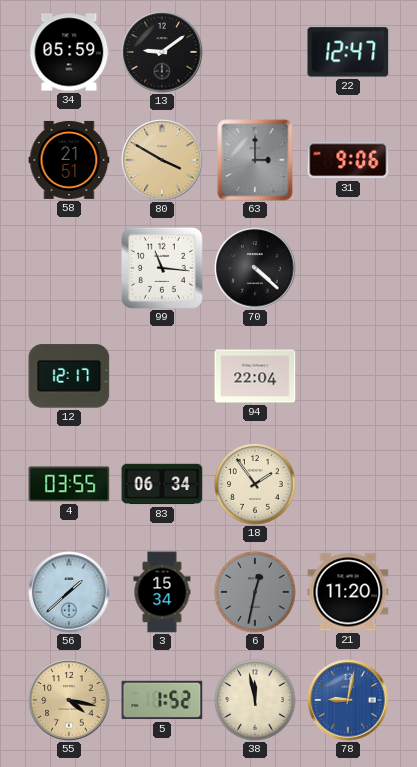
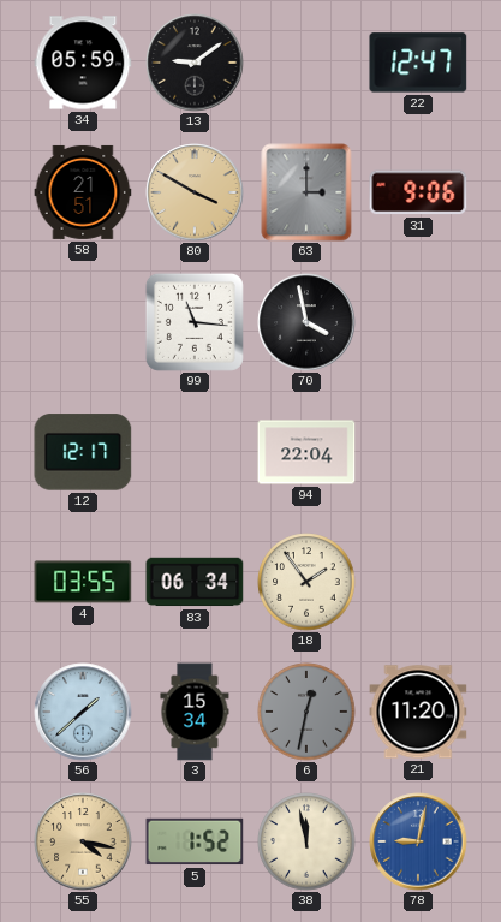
70: 4:22 -> 3:58 (306, 322)
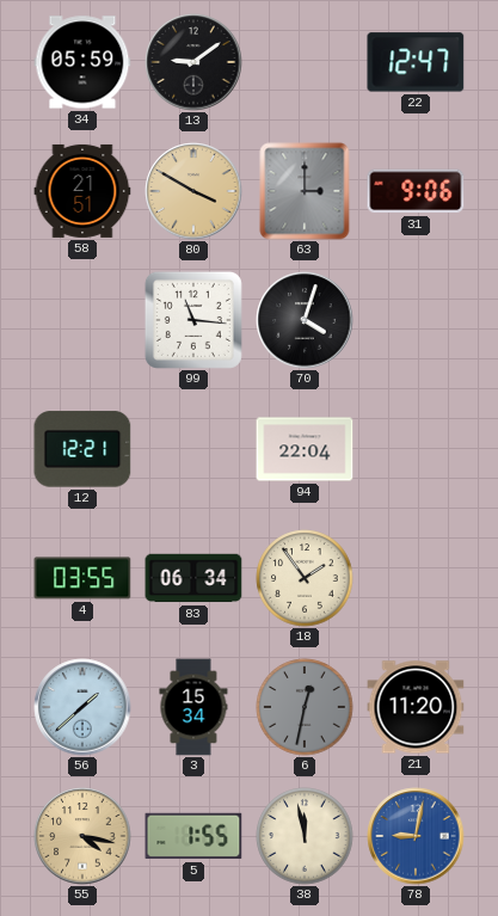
70: 3:58 -> 4:03 (305, 320)
12: 12:17 -> 12:21 (82, 449)
5: 1:52 -> 1:55 (193, 836)
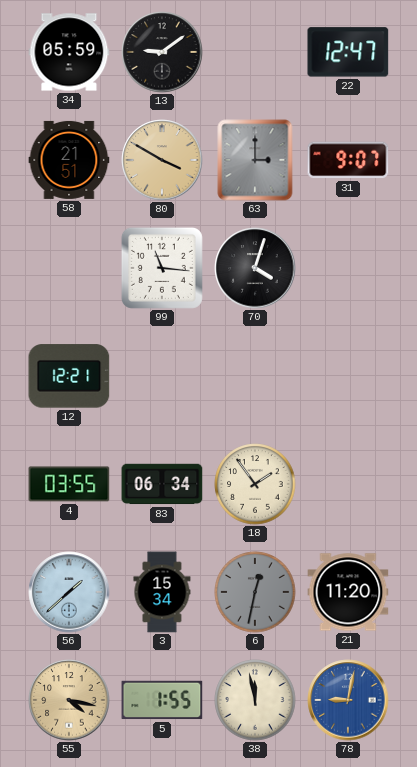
31: 9:06 -> 9:07 (348, 160)
94: 22:04 -> none (305, 449)
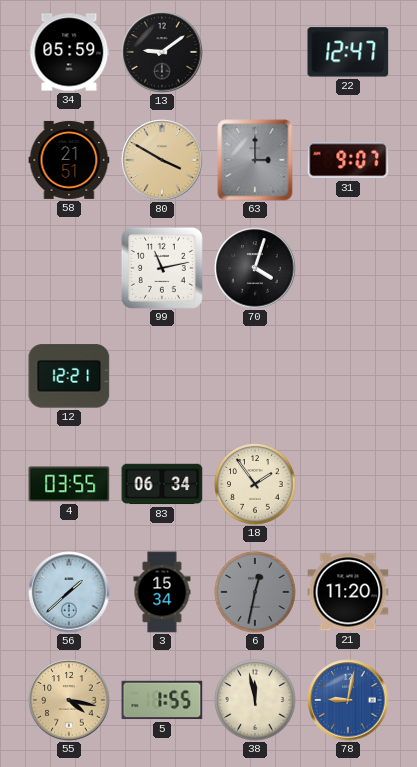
99: 11:16 -> 11:13 (162, 268)
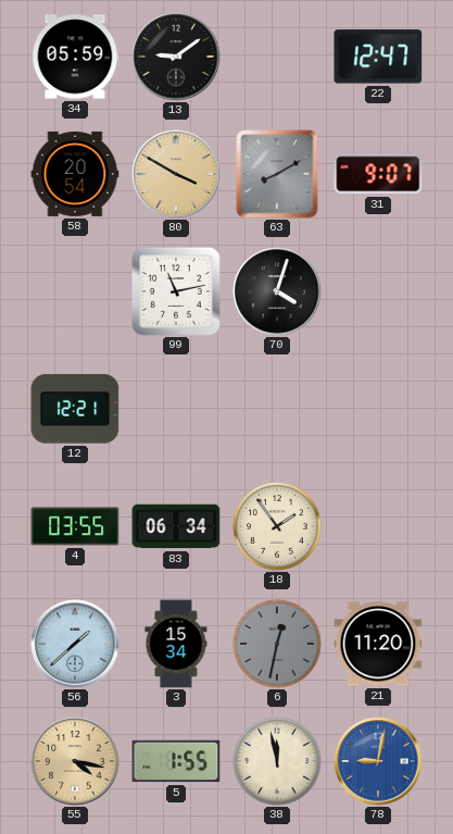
58: 21:51 -> 20:54 (75, 174)
63: 3:00 -> 8:10 (277, 174)
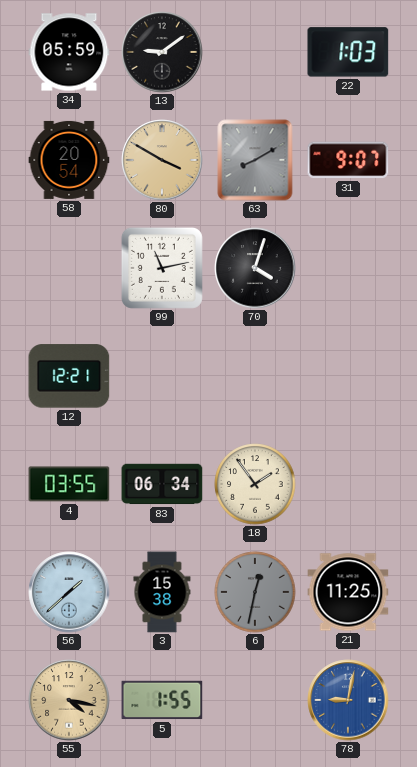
22: 12:47 -> 1:03 (348, 52)
3: 15:34 -> 15:38 (162, 592)
21: 11:20 -> 11:25 (348, 592)
38: 11:58 -> none (277, 761)
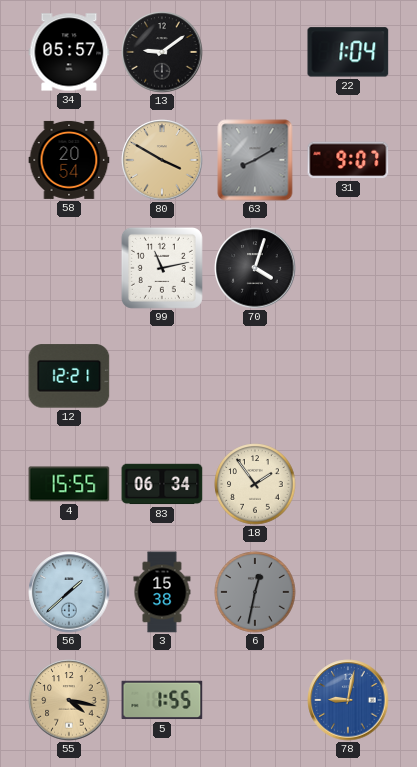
34: 05:59 -> 05:57 (69, 52)
22: 1:03 -> 1:04 (348, 52)
4: 03:55 -> 15:55 (69, 484)
21: 11:25 -> none (348, 592)
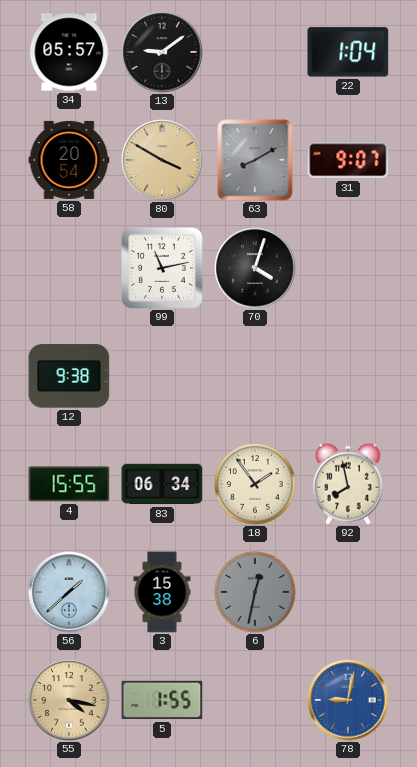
12: 12:21 -> 9:38 (69, 376)
92: none -> 7:58 (348, 484)
